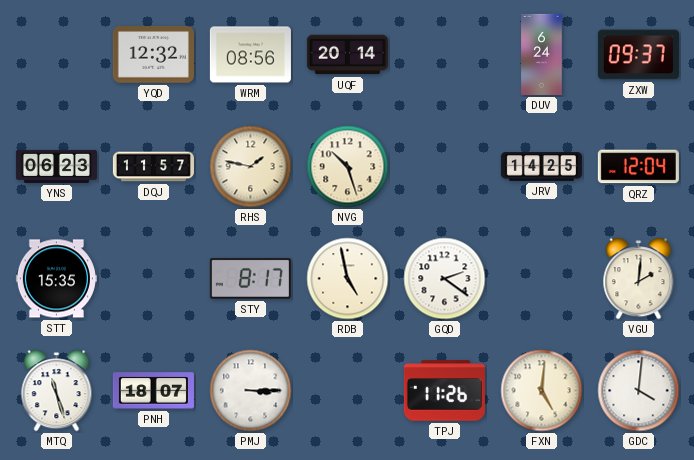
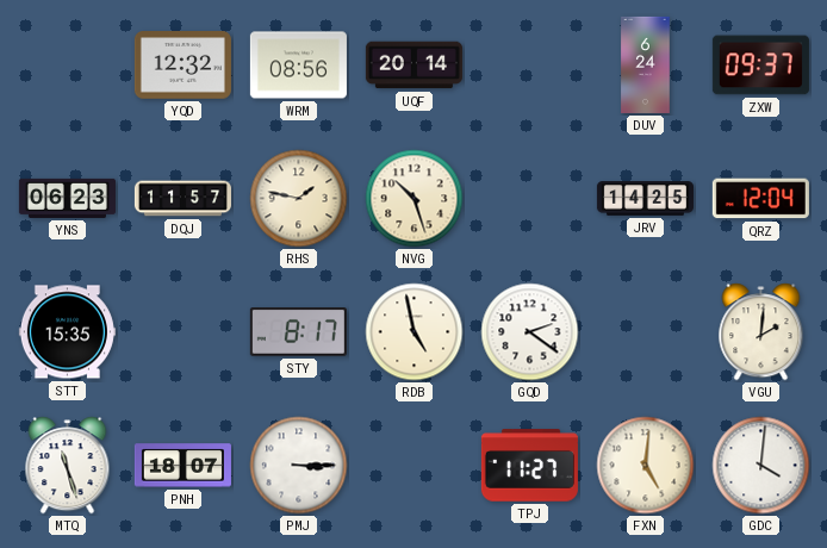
TPJ: 11:26 -> 11:27 (529, 466)
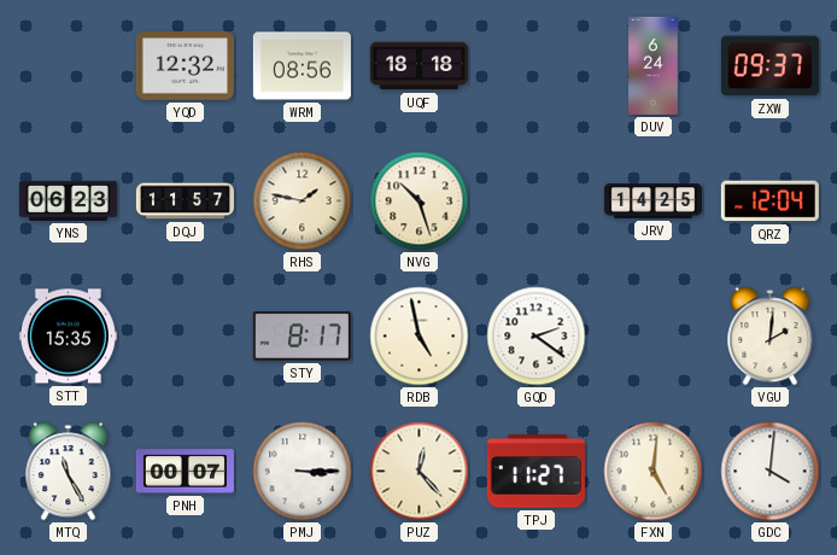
UQF: 20:14 -> 18:18 (418, 66)
MTQ: 11:27 -> 11:25 (69, 472)
PNH: 18:07 -> 00:07 (185, 472)
PUZ: none -> 12:23 (420, 472)
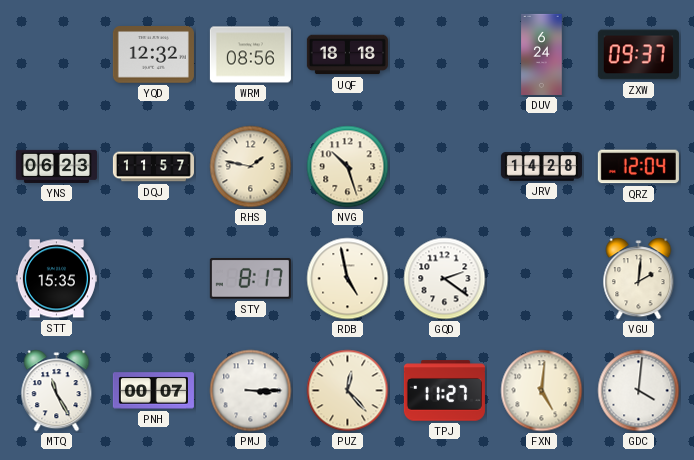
JRV: 14:25 -> 14:28 (541, 167)
